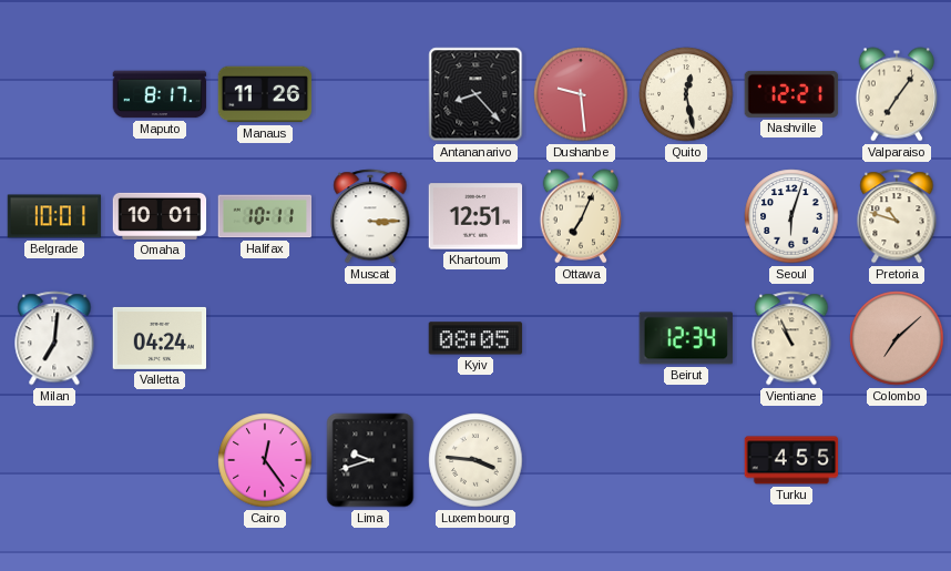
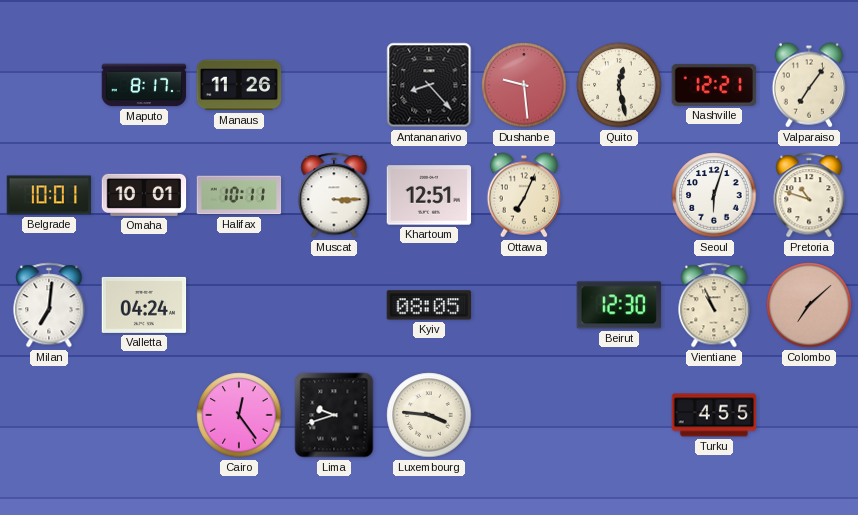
Beirut: 12:34 -> 12:30 (618, 305)
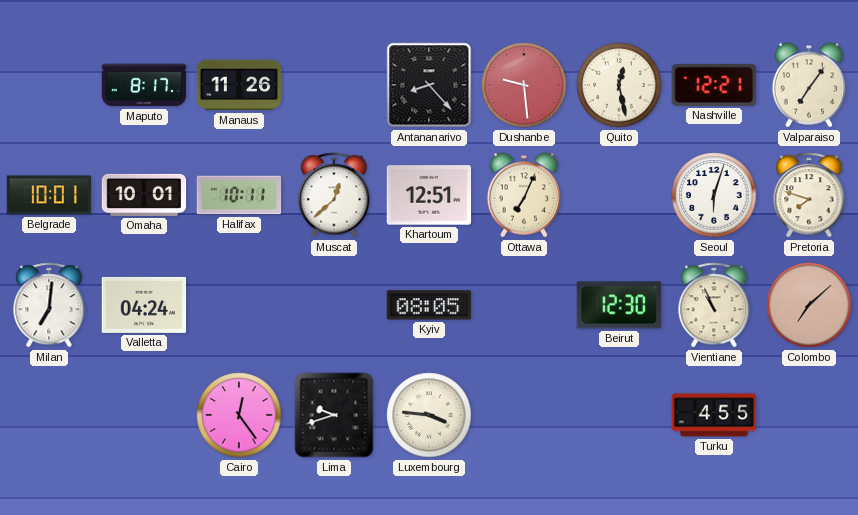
Muscat: 3:15 -> 12:38 (334, 195)
Pretoria: 10:48 -> 7:48 (809, 195)
